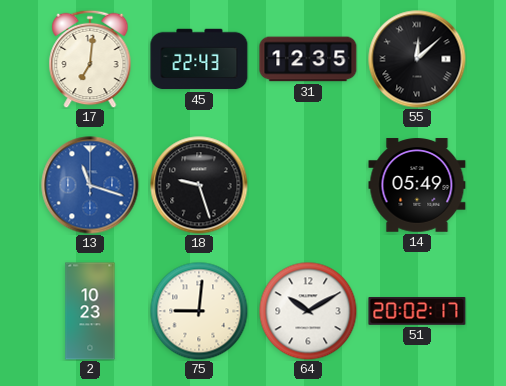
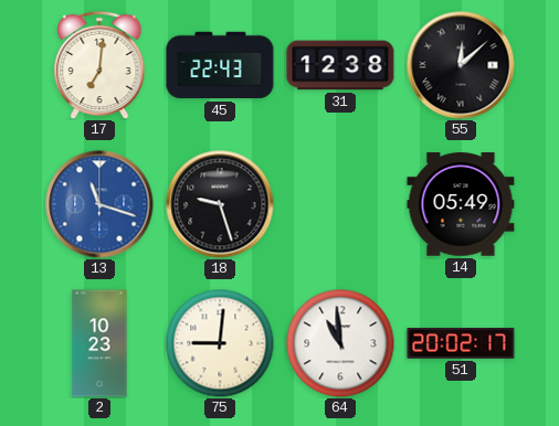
31: 12:35 -> 12:38 (340, 65)
64: 10:10 -> 10:59 (340, 343)
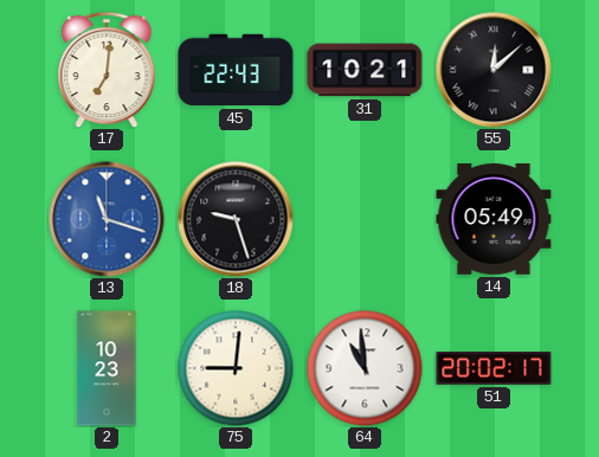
31: 12:38 -> 10:21 (365, 70)
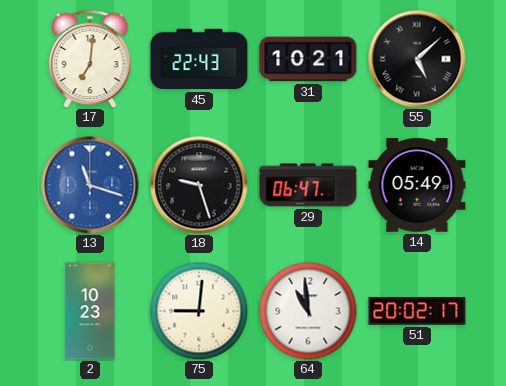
55: 12:08 -> 5:08 (417, 59)
29: none -> 06:47 (308, 185)
